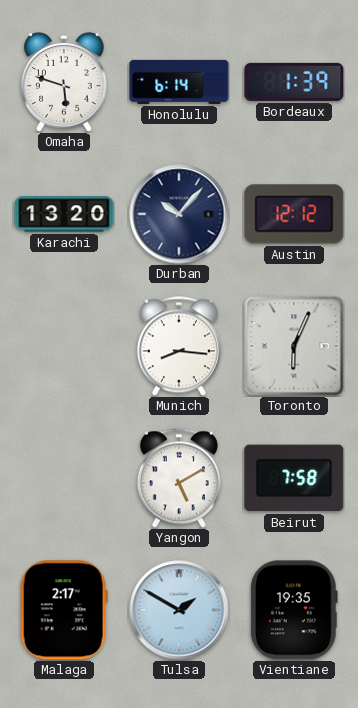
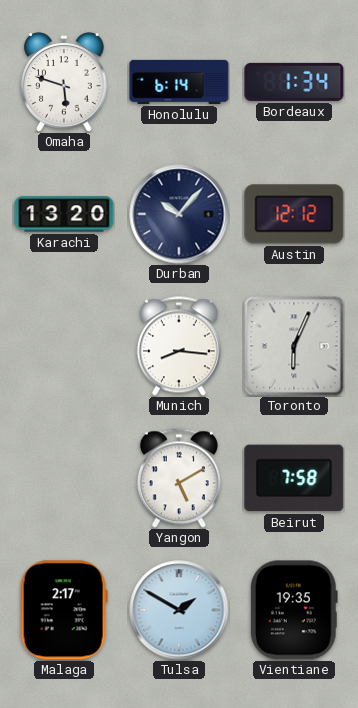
Bordeaux: 1:39 -> 1:34 (294, 82)
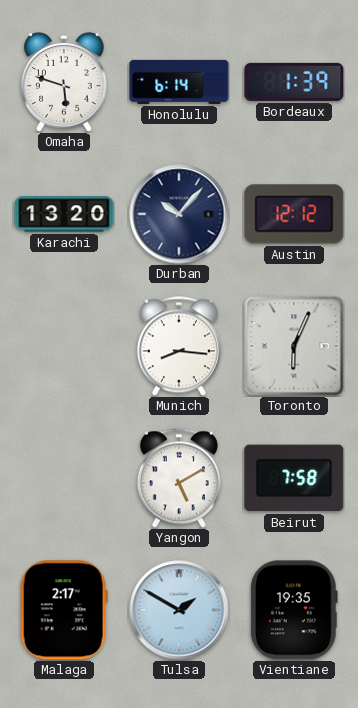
Bordeaux: 1:34 -> 1:39 (294, 82)
